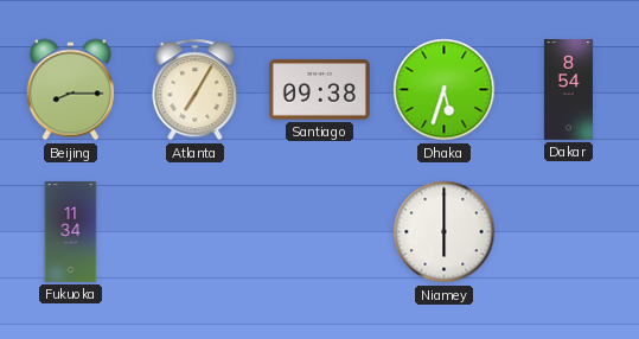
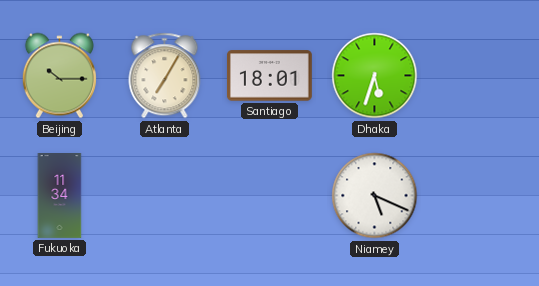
Beijing: 8:15 -> 10:15 (59, 76)
Santiago: 09:38 -> 18:01 (269, 76)
Dakar: 8:54 -> none (568, 90)
Niamey: 6:00 -> 5:19 (375, 196)
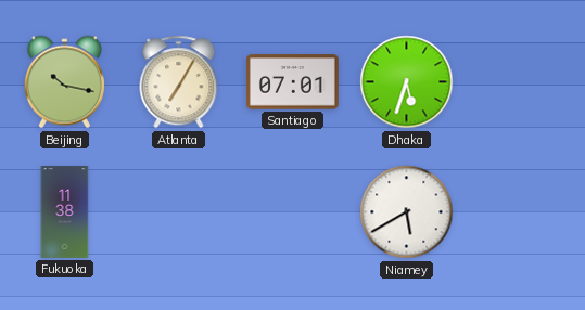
Beijing: 10:15 -> 10:17 (64, 82)
Santiago: 18:01 -> 07:01 (292, 82)
Fukuoka: 11:34 -> 11:38 (65, 212)
Niamey: 5:19 -> 5:40 (407, 212)
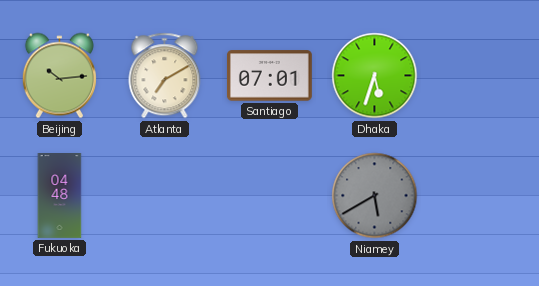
Beijing: 10:17 -> 10:14 (59, 76)
Atlanta: 7:05 -> 7:10 (165, 76)
Fukuoka: 11:38 -> 04:48 (60, 196)
Niamey dial: white -> grey (375, 196)
